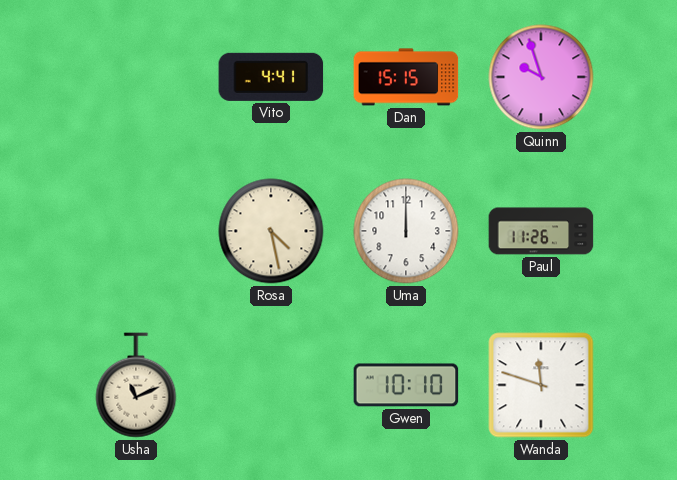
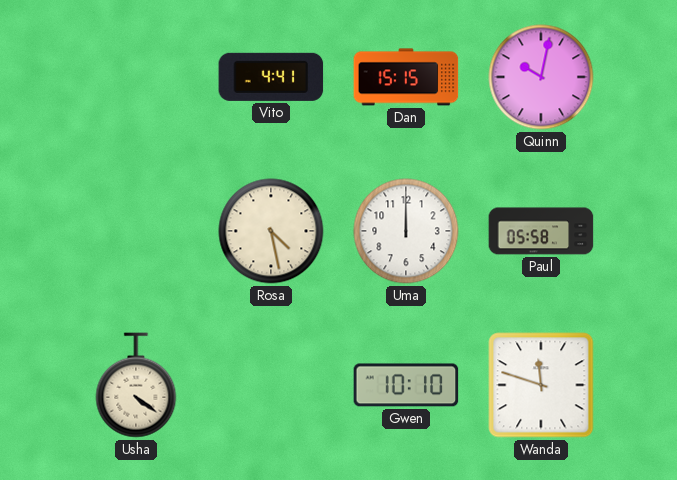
Quinn: 9:57 -> 10:02 (541, 77)
Paul: 11:26 -> 05:58 (541, 231)
Usha: 11:11 -> 4:21 (136, 385)
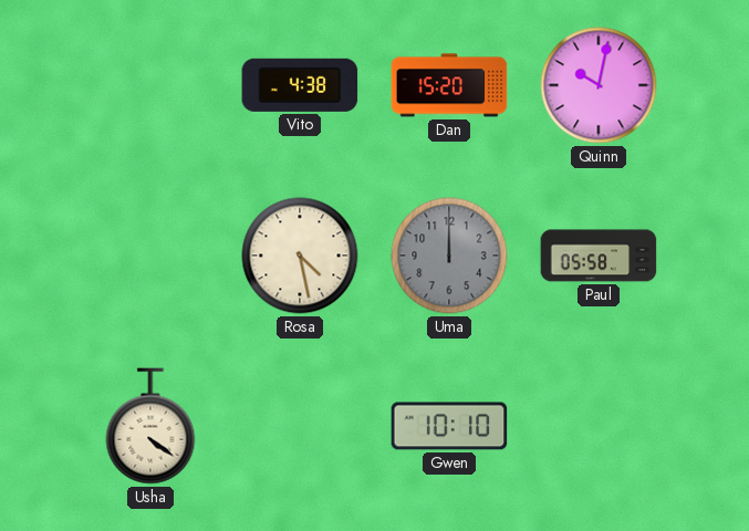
Vito: 4:41 -> 4:38 (300, 85)
Dan: 15:15 -> 15:20 (449, 85)
Uma dial: white -> grey (449, 256)
Wanda: 11:48 -> none (541, 385)
